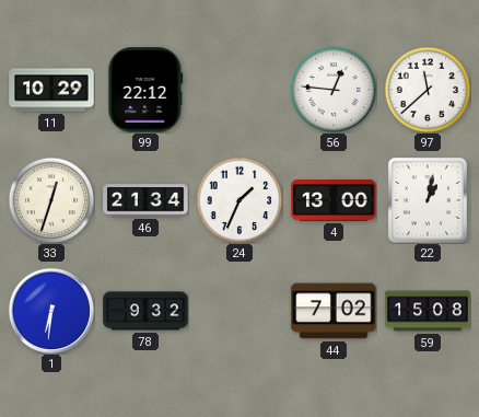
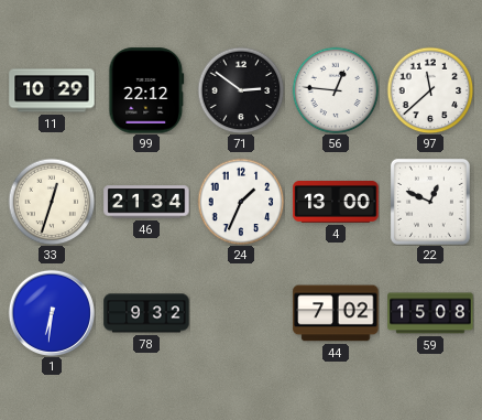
71: none -> 2:51 (241, 90)
22: 1:02 -> 12:49 (430, 202)
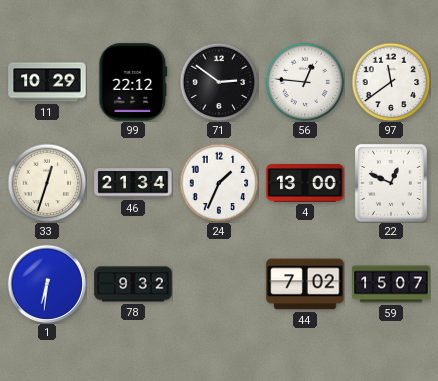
97: 11:38 -> 11:39 (391, 82)
59: 15:08 -> 15:07 (391, 284)
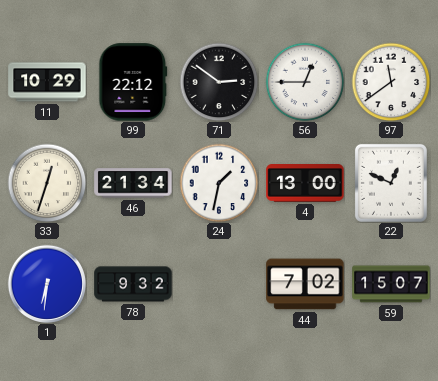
56: 12:46 -> 12:45 (305, 82)
24: 1:34 -> 1:32 (219, 183)
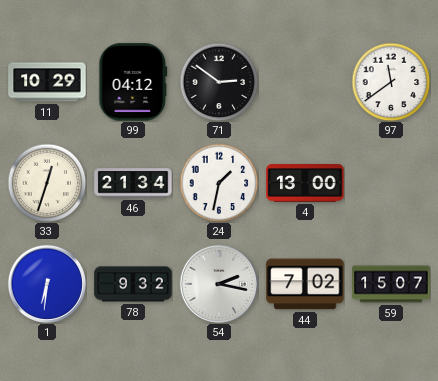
99: 22:12 -> 04:12 (133, 82)
56: 12:45 -> none (305, 82)
22: 12:49 -> none (391, 183)
54: none -> 2:17 (219, 284)
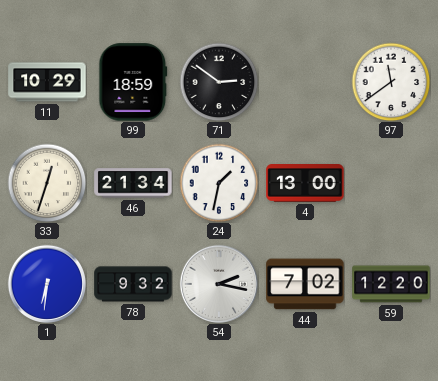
99: 04:12 -> 18:59 (133, 82)
59: 15:07 -> 12:20 (391, 284)
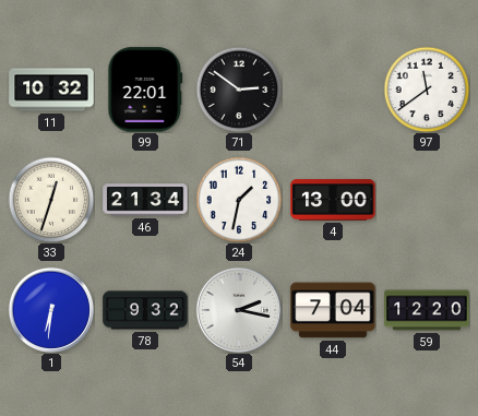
11: 10:29 -> 10:32 (51, 90)
99: 18:59 -> 22:01 (145, 90)
44: 7:02 -> 7:04 (333, 310)
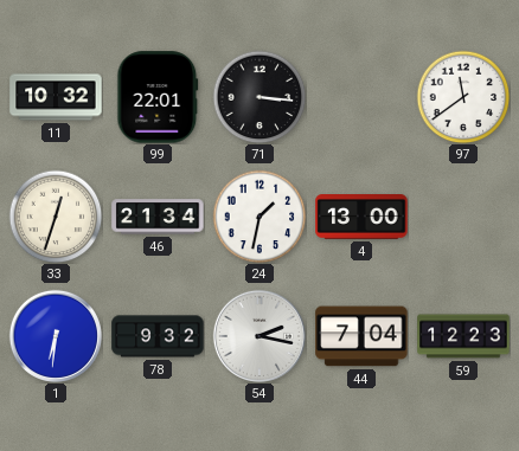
71: 2:51 -> 3:16 (259, 97)
59: 12:20 -> 12:23 (463, 336)
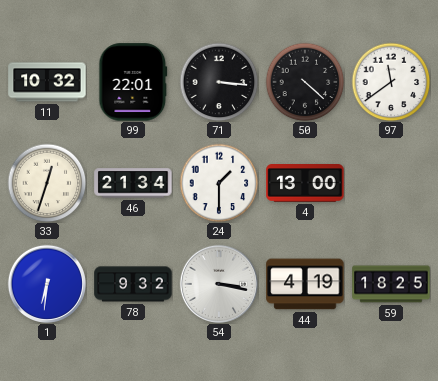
50: none -> 4:22 (305, 82)
24: 1:32 -> 1:30 (219, 183)
54: 2:17 -> 3:17 (219, 284)
44: 7:04 -> 4:19 (305, 284)
59: 12:23 -> 18:25 (391, 284)
